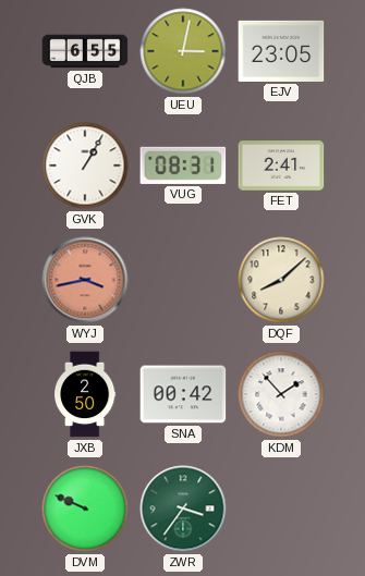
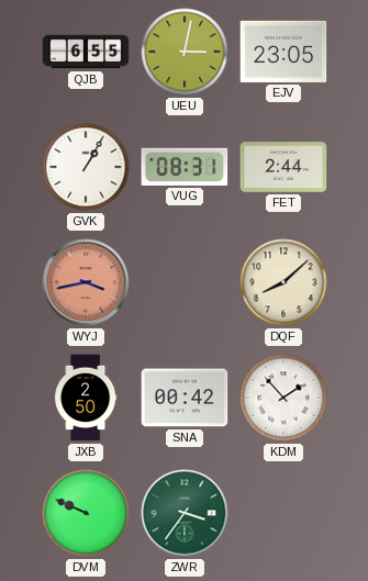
FET: 2:41 -> 2:44 (283, 167)
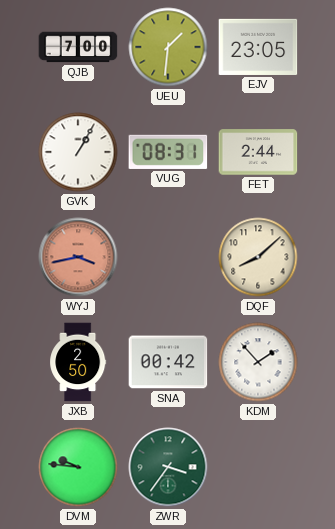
QJB: 6:55 -> 7:00 (78, 47)
UEU: 3:02 -> 1:31 (168, 47)
DVM: 9:49 -> 9:46 (78, 467)
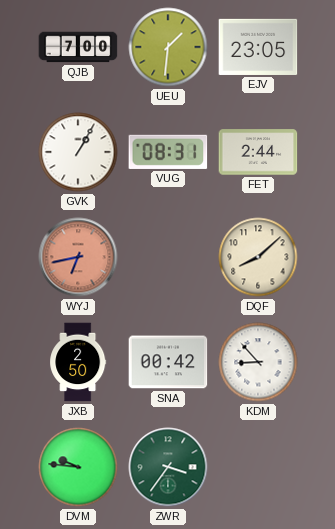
WYJ: 3:43 -> 6:43 (78, 257)
KDM: 1:53 -> 8:53 (258, 362)
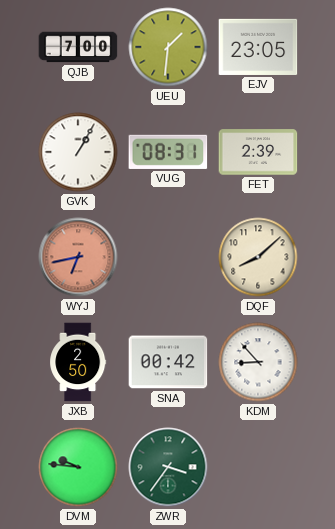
FET: 2:44 -> 2:39 (258, 152)
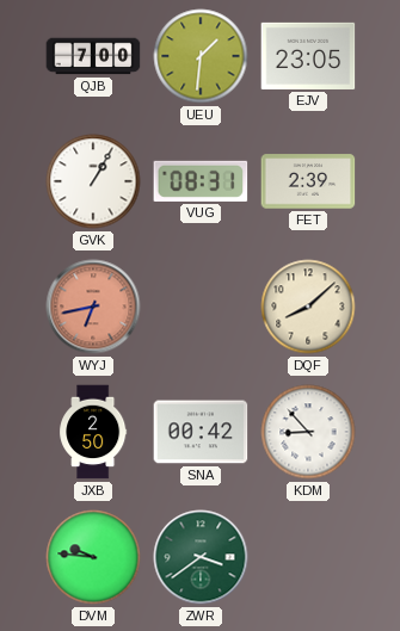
ZWR: 3:36 -> 3:39 (201, 557)
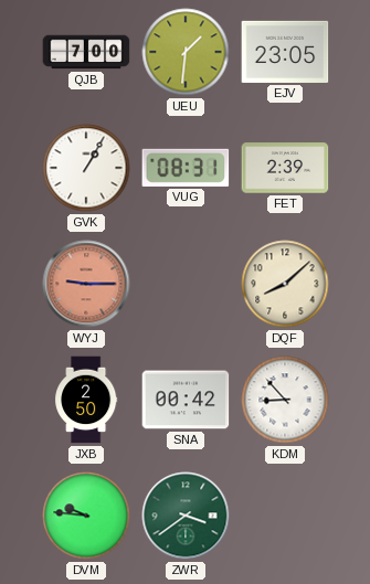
WYJ: 6:43 -> 9:15 (86, 284)
